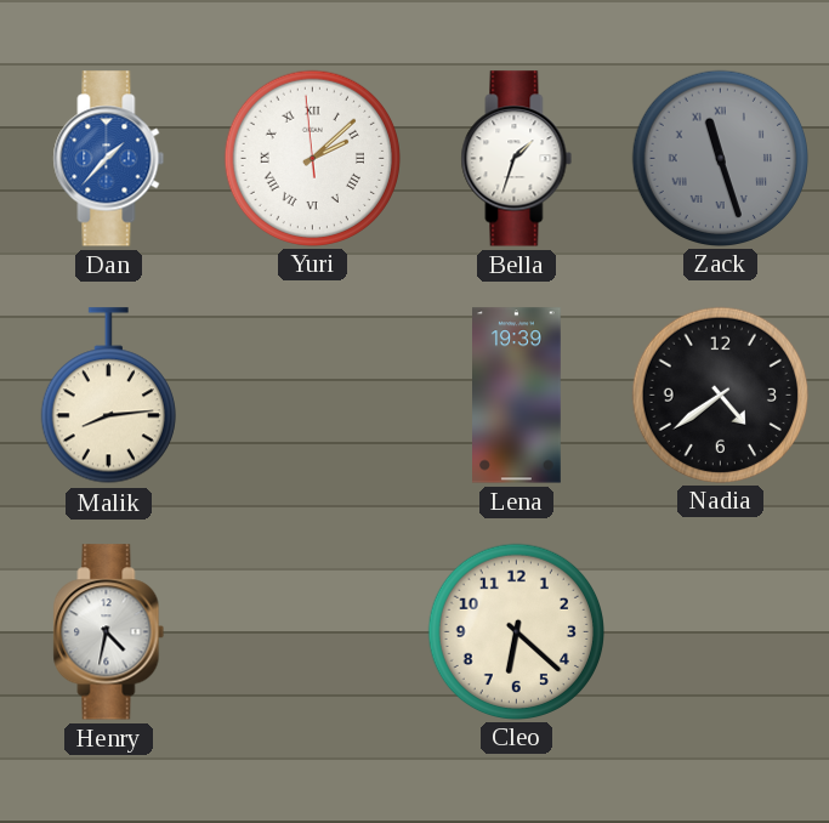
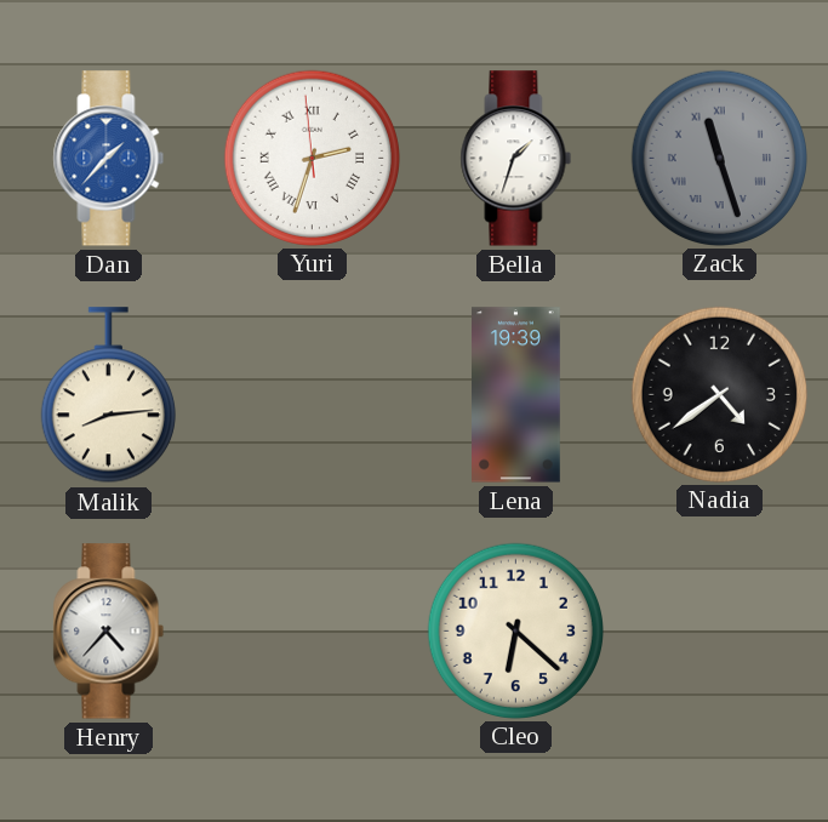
Yuri: 2:07 -> 2:32 (312, 158)
Henry: 4:32 -> 4:37 (109, 632)
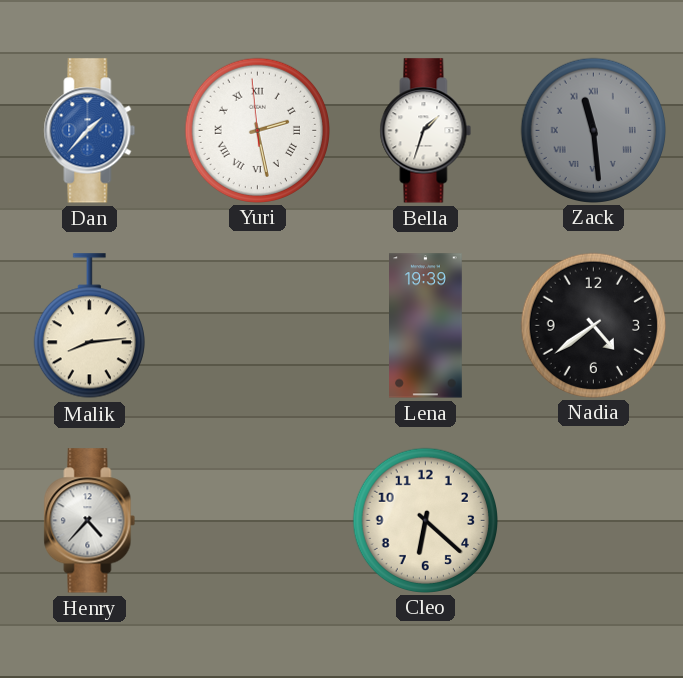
Yuri: 2:32 -> 2:27 (257, 130)
Zack: 11:27 -> 11:29 (593, 130)
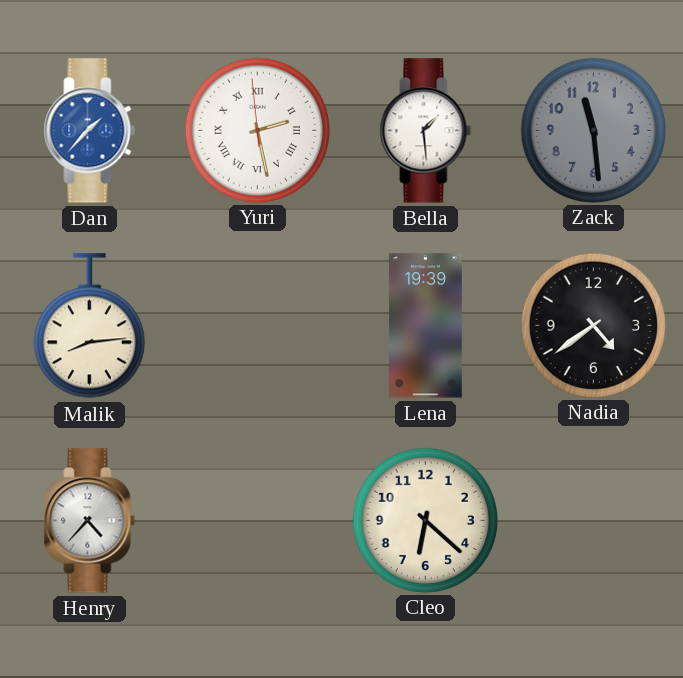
Bella: 1:33 -> 1:29 (426, 131)
Zack numerals: Roman -> Arabic (593, 130)
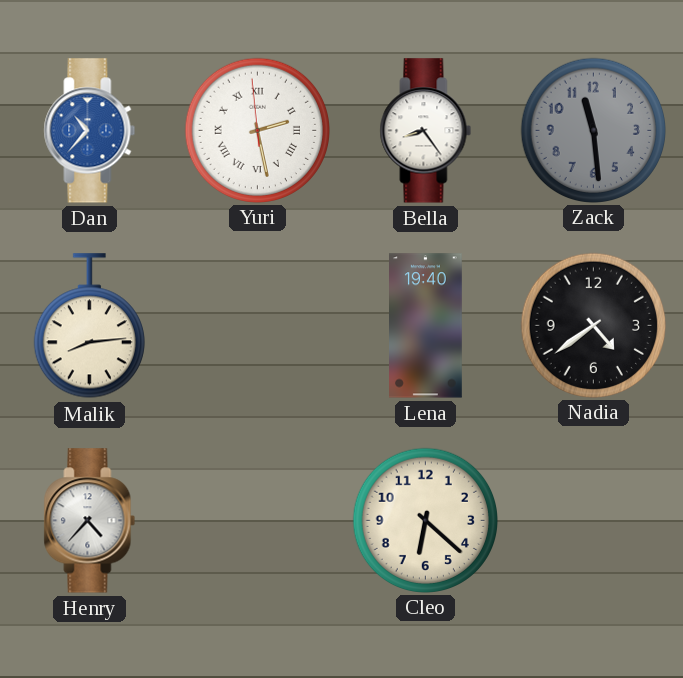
Dan: 1:37 -> 10:37 (90, 131)
Bella: 1:29 -> 8:24 (426, 131)
Lena: 19:39 -> 19:40 (426, 326)
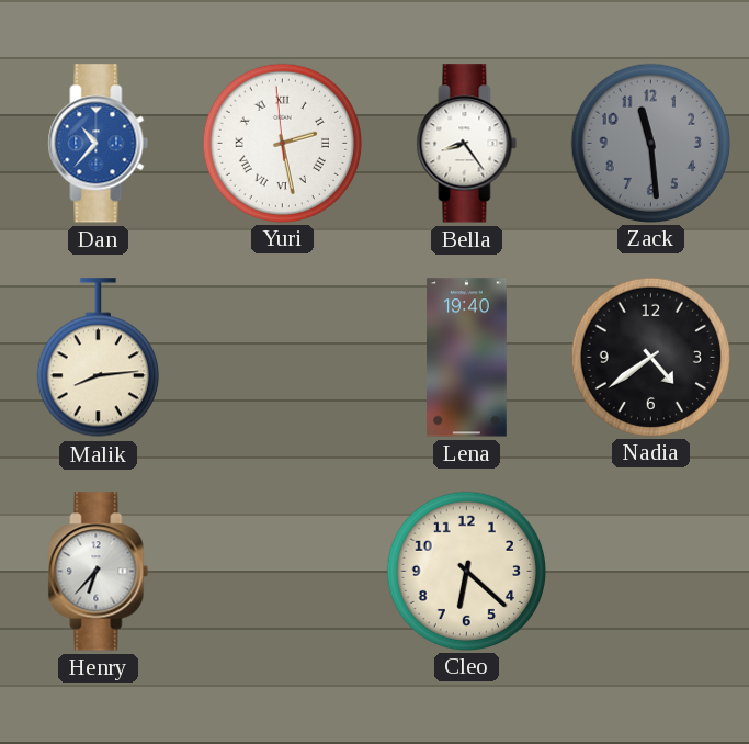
Henry: 4:37 -> 6:37 (99, 572)
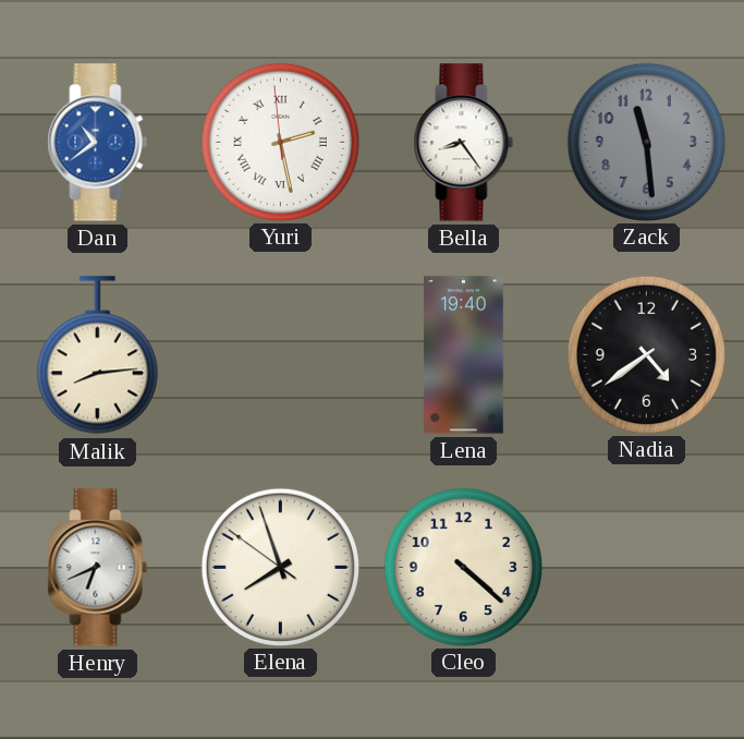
Dan: 10:37 -> 10:39 (98, 143)
Henry: 6:37 -> 6:41 (98, 568)
Elena: none -> 7:56 (280, 567)
Cleo: 6:22 -> 4:22 (463, 567)
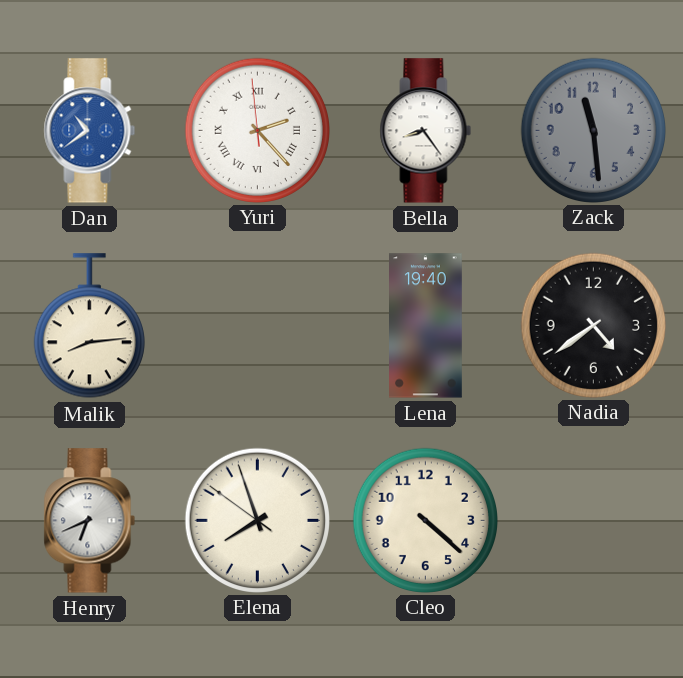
Yuri: 2:27 -> 2:22 (257, 130)
